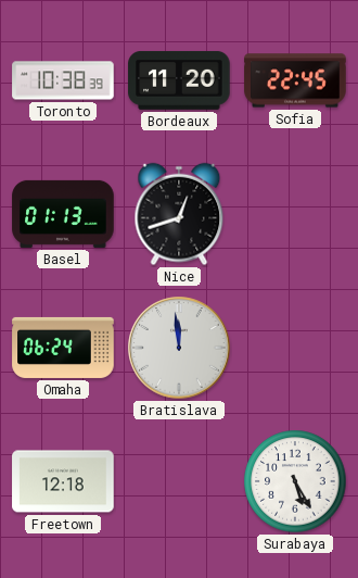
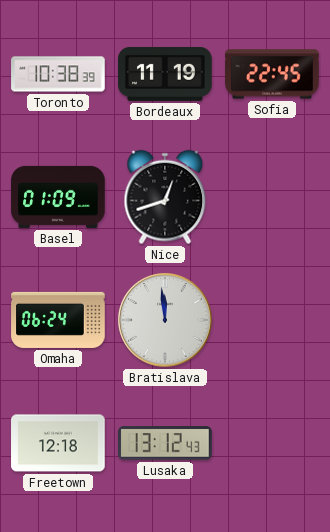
Bordeaux: 11:20 -> 11:19 (165, 74)
Basel: 01:13 -> 01:09 (58, 197)
Lusaka: none -> 13:12 (165, 443)
Surabaya: 5:25 -> none (295, 481)
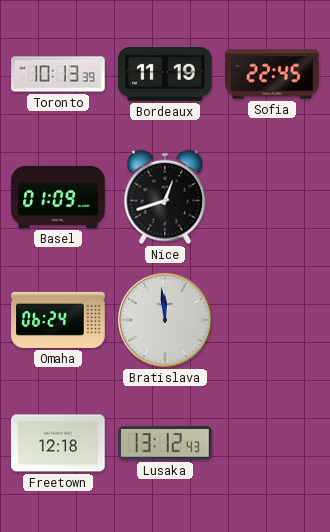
Toronto: 10:38 -> 10:13 (58, 74)
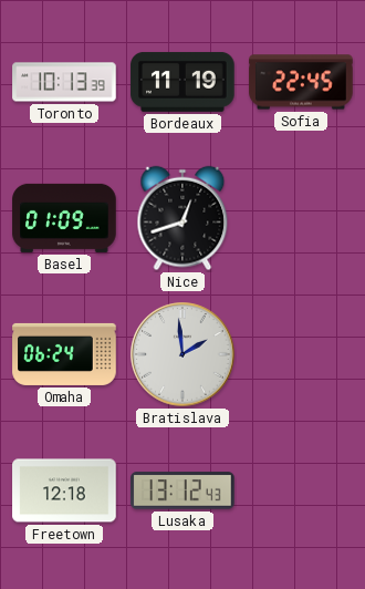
Bratislava: 11:59 -> 1:59 (182, 354)
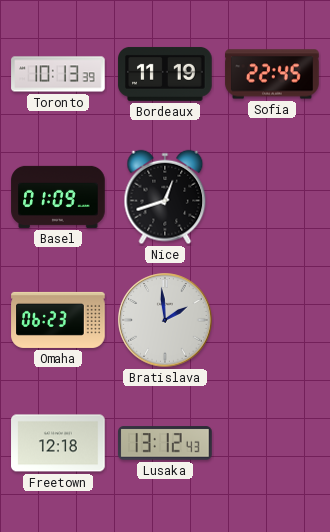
Omaha: 06:24 -> 06:23 (58, 320)
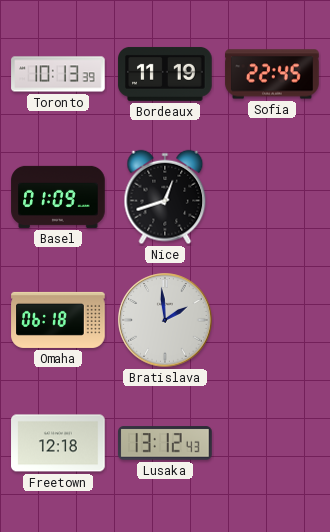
Omaha: 06:23 -> 06:18 (58, 320)
